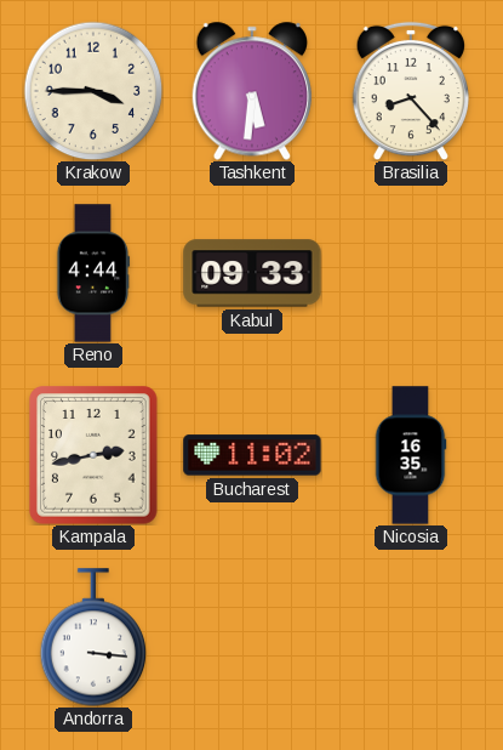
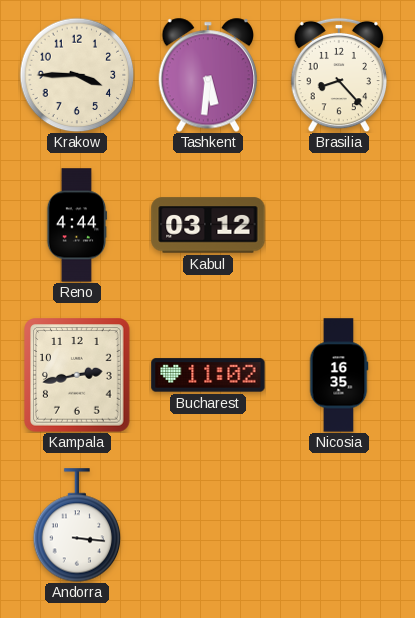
Kabul: 09:33 -> 03:12 (208, 225)
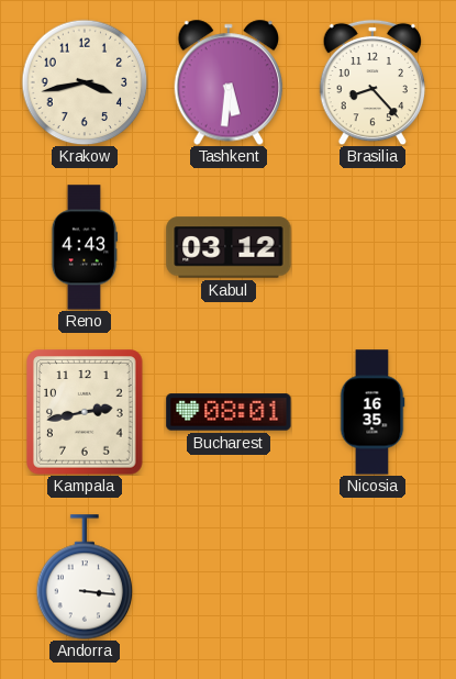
Krakow: 3:45 -> 3:43 (85, 82)
Reno: 4:44 -> 4:43 (85, 247)
Bucharest: 11:02 -> 08:01 (229, 412)
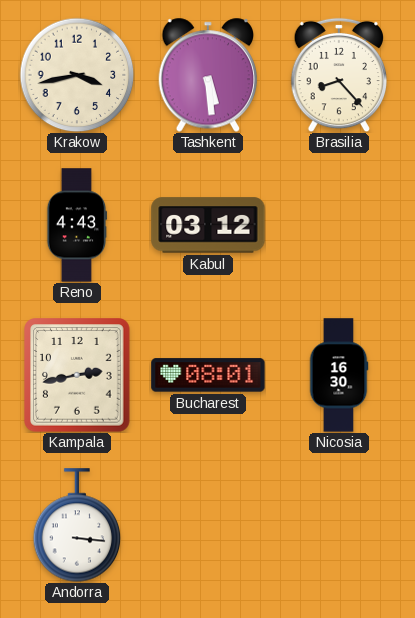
Tashkent: 5:31 -> 5:29 (208, 75)
Nicosia: 16:35 -> 16:30 (339, 375)
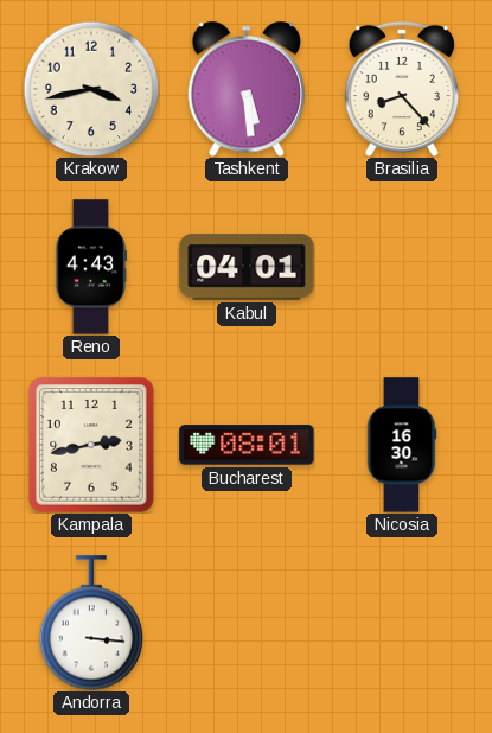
Kabul: 03:12 -> 04:01 (247, 267)
